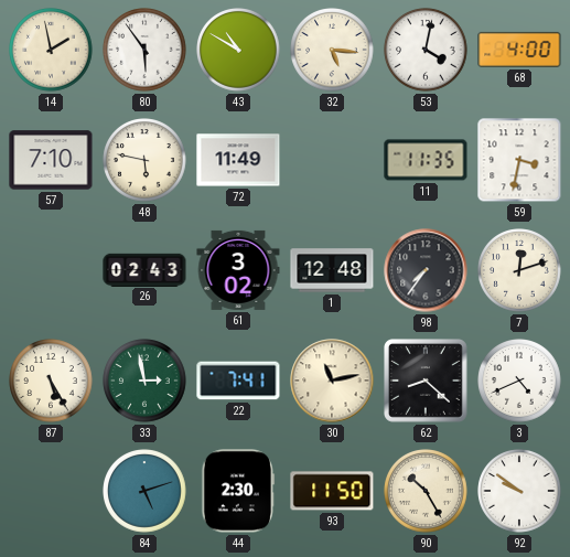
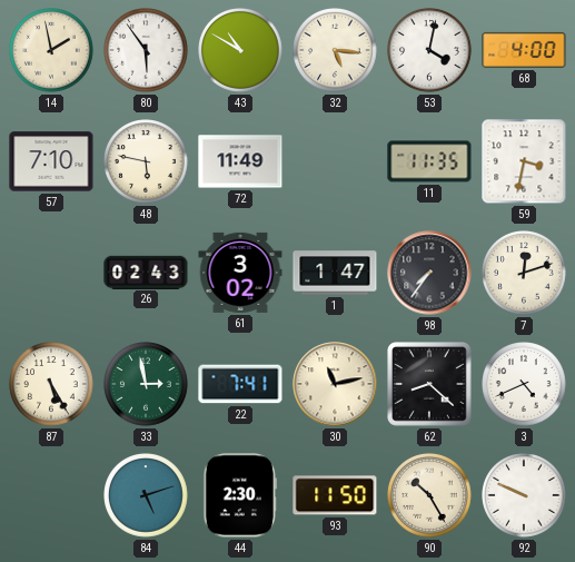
1: 12:48 -> 1:47 (335, 273)
92: 9:51 -> 9:49 (524, 495)
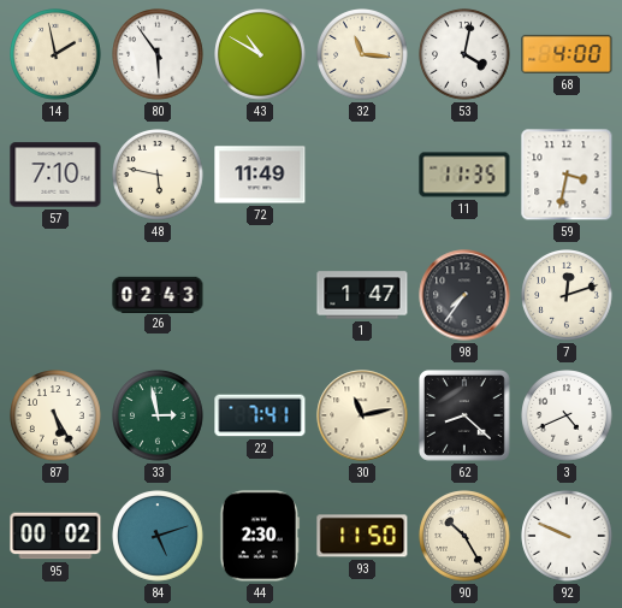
32: 5:16 -> 11:16 (362, 54)
61: 3:02 -> none (240, 273)
95: none -> 00:02 (55, 536)
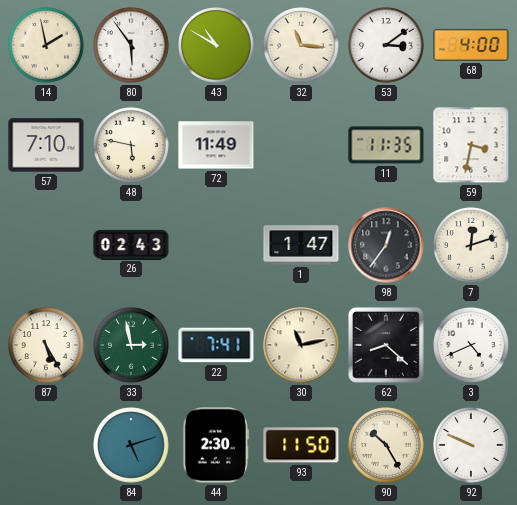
53: 4:02 -> 3:09 (386, 45)
98: 7:36 -> 12:36 (386, 245)
95: 00:02 -> none (55, 536)
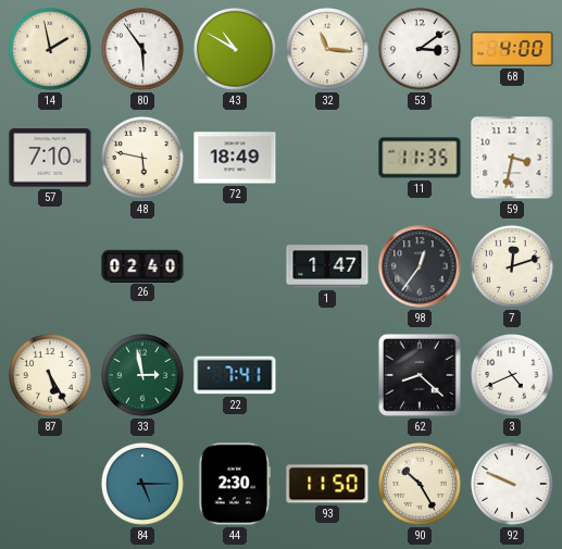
72: 11:49 -> 18:49 (235, 158)
26: 02:43 -> 02:40 (142, 265)
30: 11:13 -> none (301, 345)
84: 5:12 -> 5:15 (142, 484)
